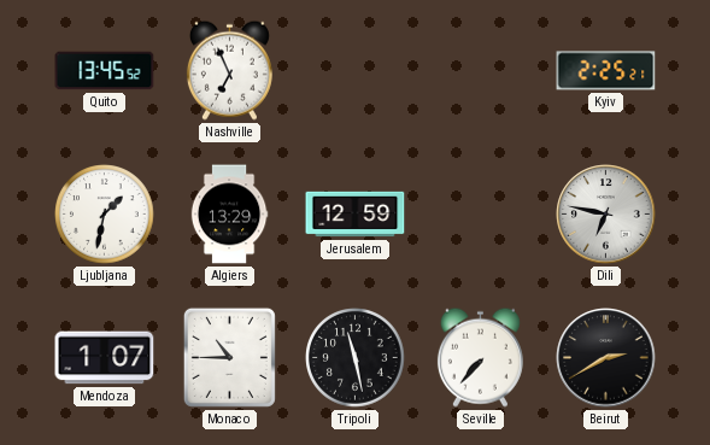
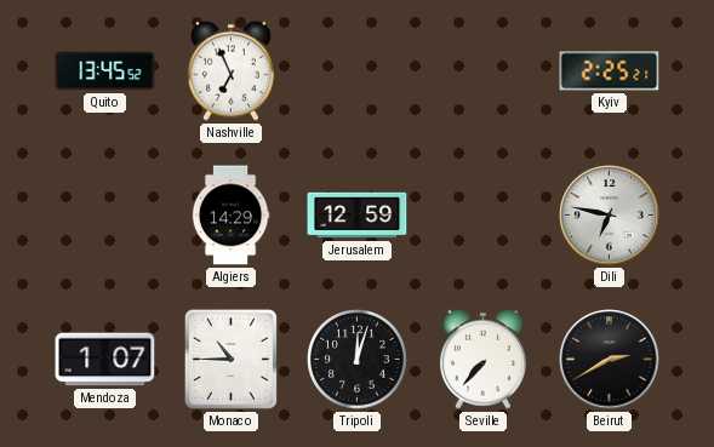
Ljubljana: 1:32 -> none (105, 215)
Algiers: 13:29 -> 14:29 (230, 216)
Tripoli: 11:28 -> 12:03 (358, 360)
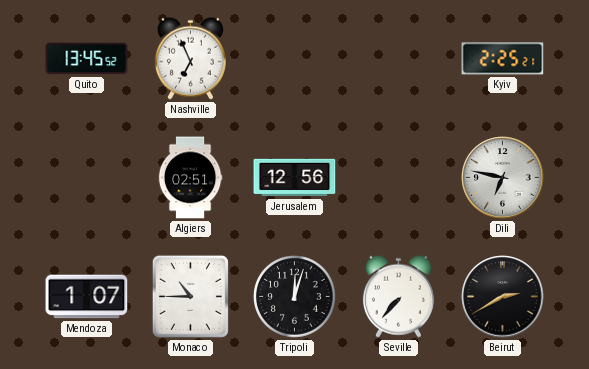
Algiers: 14:29 -> 02:51 (190, 178)
Jerusalem: 12:59 -> 12:56 (295, 178)
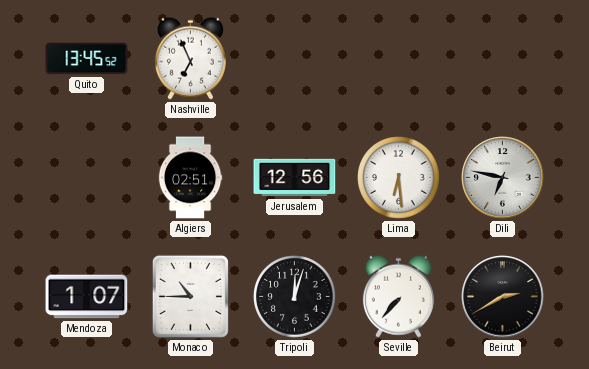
Kyiv: 2:25 -> none (503, 59)
Lima: none -> 6:29 (399, 178)
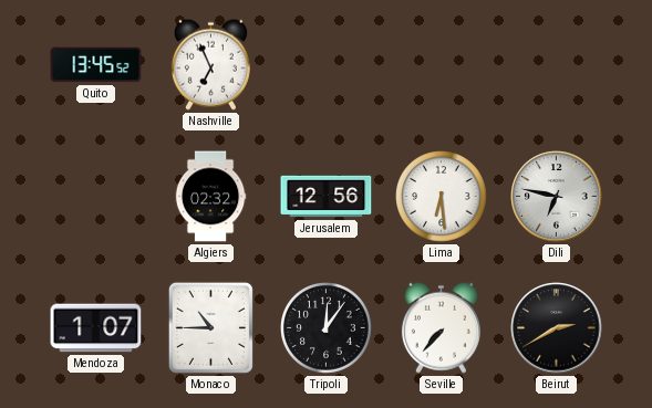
Algiers: 02:51 -> 02:32 (210, 197)
Tripoli: 12:03 -> 12:06 (327, 328)
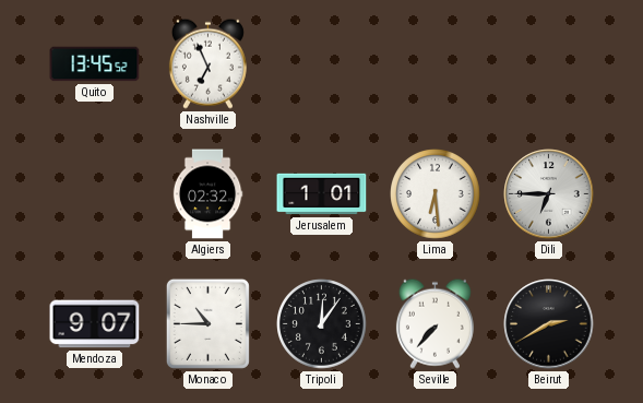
Jerusalem: 12:56 -> 1:01 (322, 194)
Dili: 6:47 -> 6:45 (549, 194)
Mendoza: 1:07 -> 9:07 (95, 324)
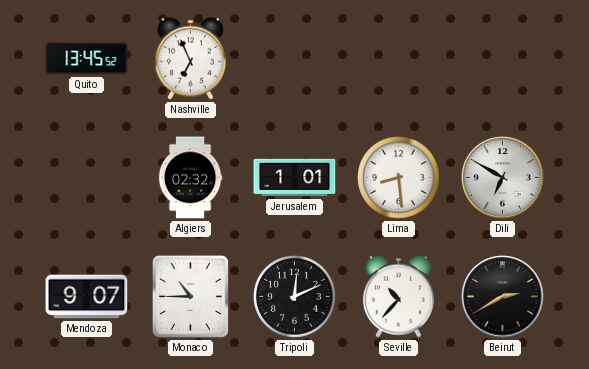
Lima: 6:29 -> 8:29 (399, 178)
Dili: 6:45 -> 6:50 (503, 178)
Tripoli: 12:06 -> 12:11 (295, 297)
Seville: 7:37 -> 10:37 (398, 296)
